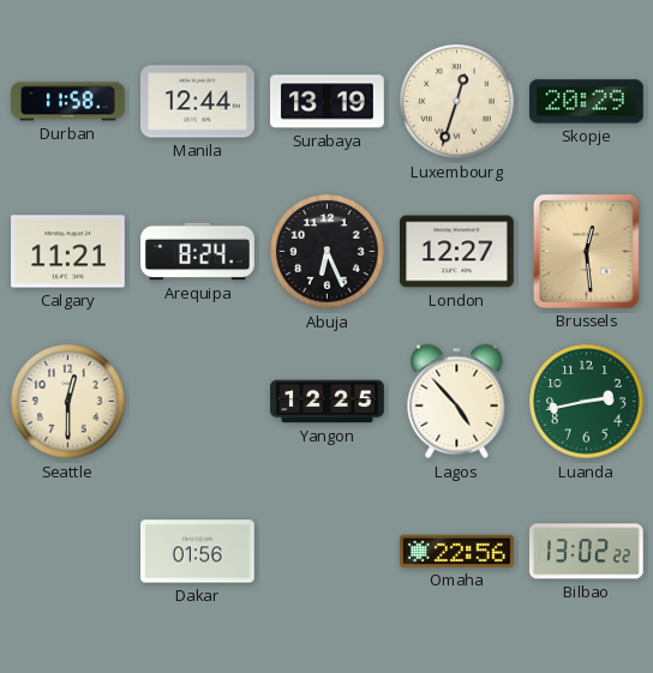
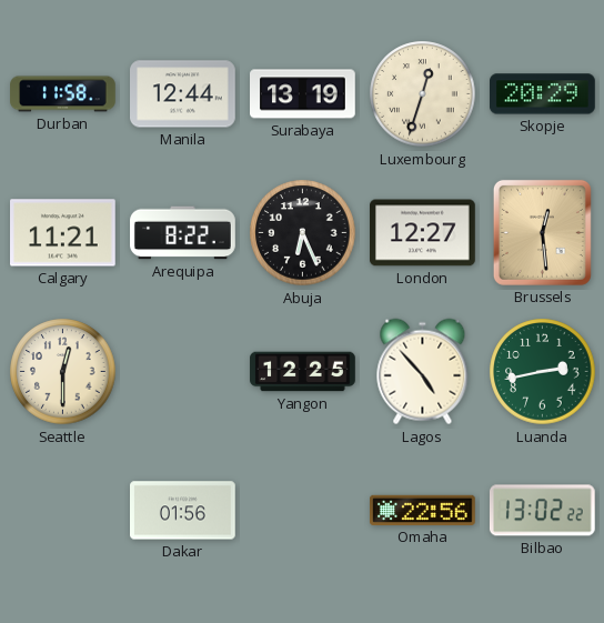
Arequipa: 8:24 -> 8:22 (183, 233)
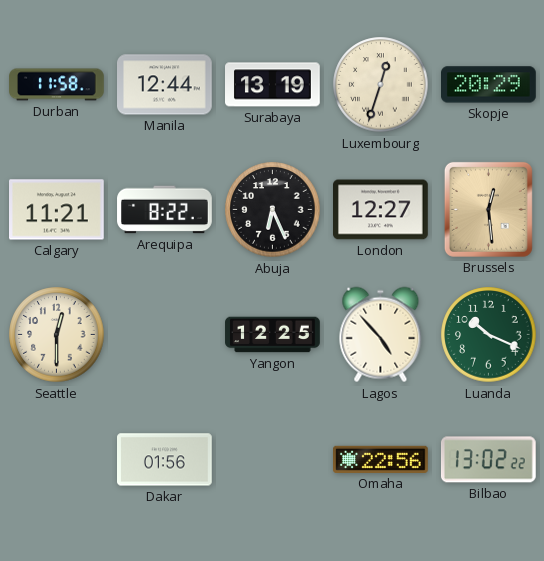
Luanda: 2:43 -> 10:19 (489, 335)
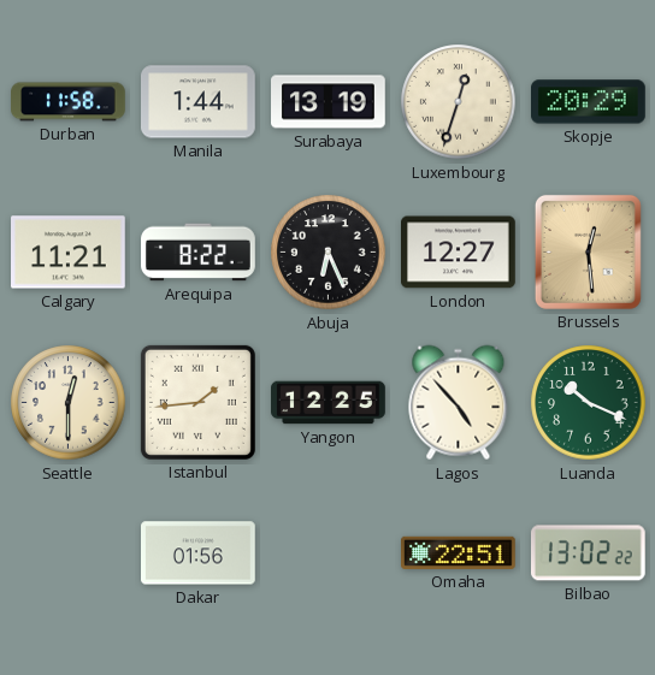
Manila: 12:44 -> 1:44 (199, 102)
Istanbul: none -> 1:44 (197, 402)
Omaha: 22:56 -> 22:51 (459, 552)
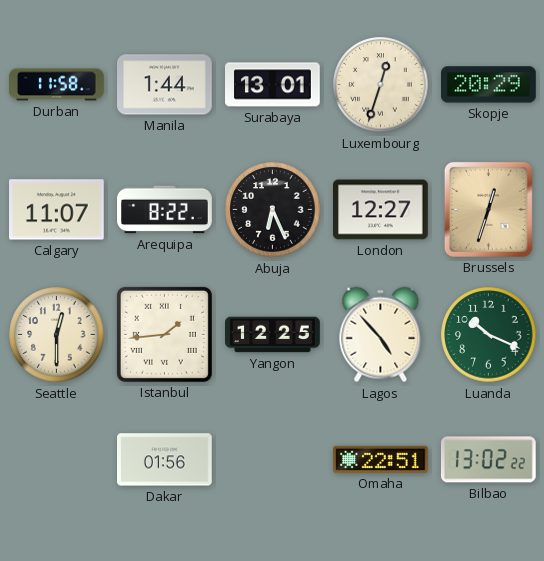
Surabaya: 13:19 -> 13:01 (273, 85)
Calgary: 11:21 -> 11:07 (57, 210)
Brussels: 12:29 -> 12:33 (488, 209)
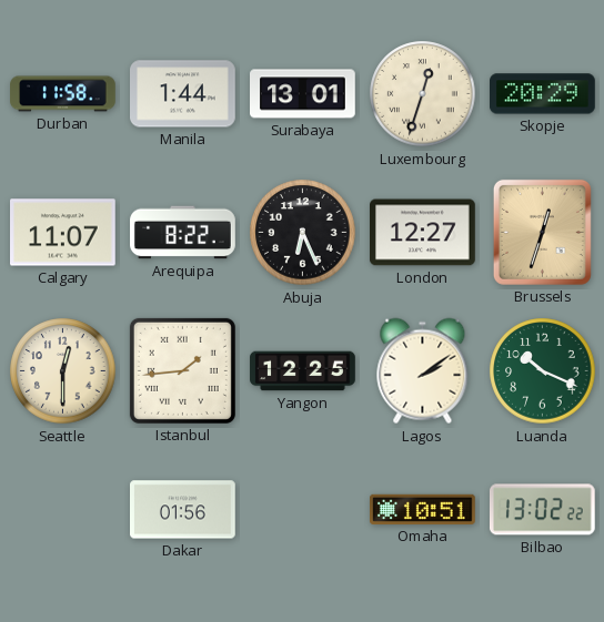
Lagos: 4:53 -> 2:09 (423, 371)
Omaha: 22:51 -> 10:51 (423, 509)
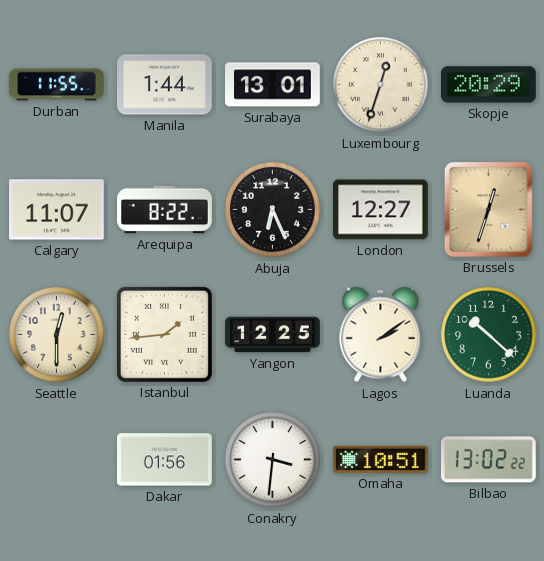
Durban: 11:58 -> 11:55 (57, 85)
Luanda: 10:19 -> 10:22 (489, 335)
Conakry: none -> 3:31 (273, 460)
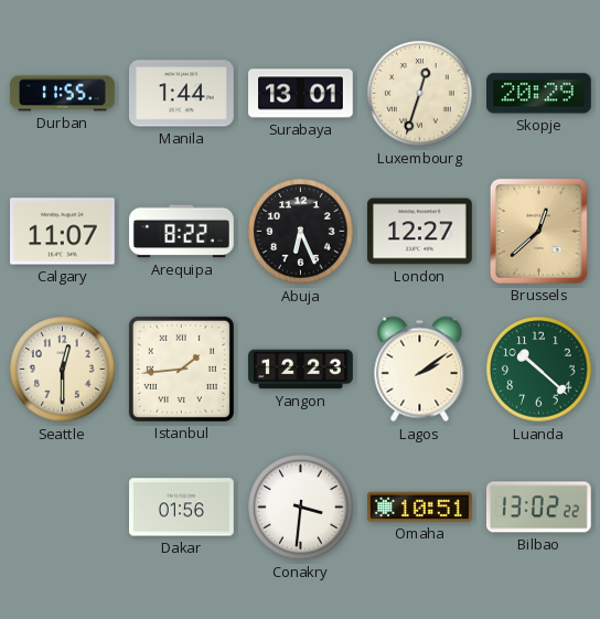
Brussels: 12:33 -> 12:38 (538, 231)
Yangon: 12:25 -> 12:23 (301, 370)
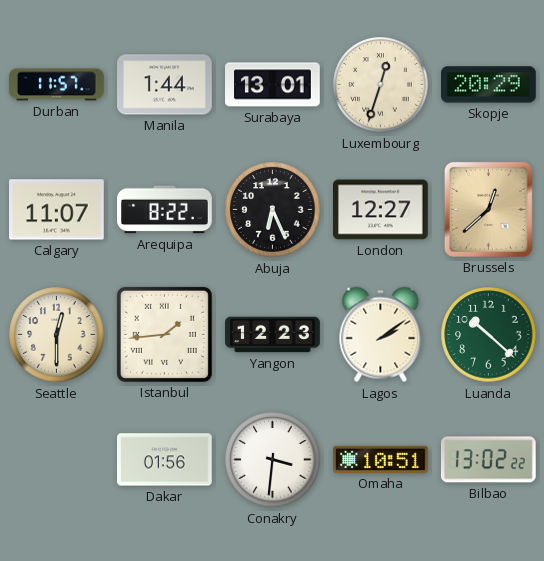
Durban: 11:55 -> 11:57 (57, 85)
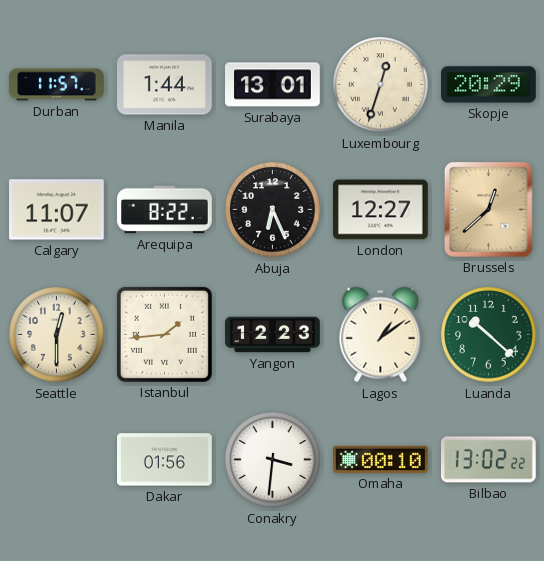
Lagos: 2:09 -> 1:09 (381, 335)
Omaha: 10:51 -> 00:10 (381, 459)
